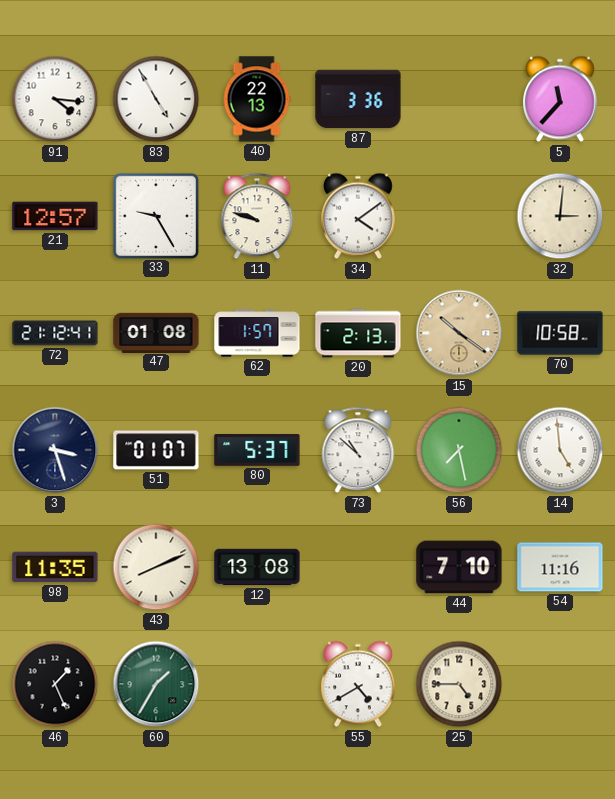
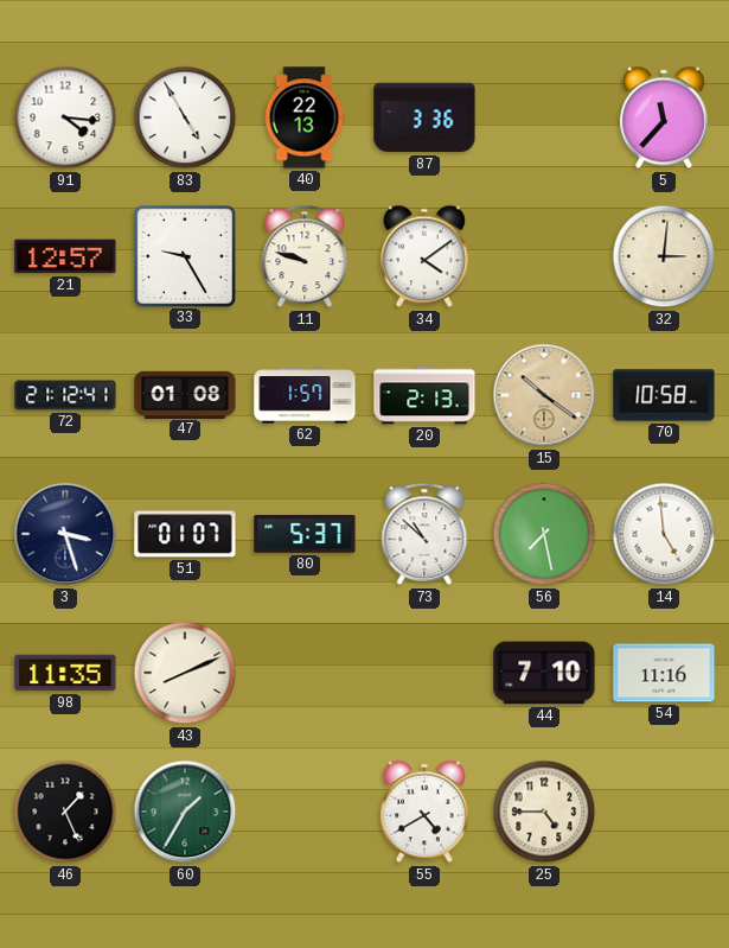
12: 13:08 -> none (257, 567)
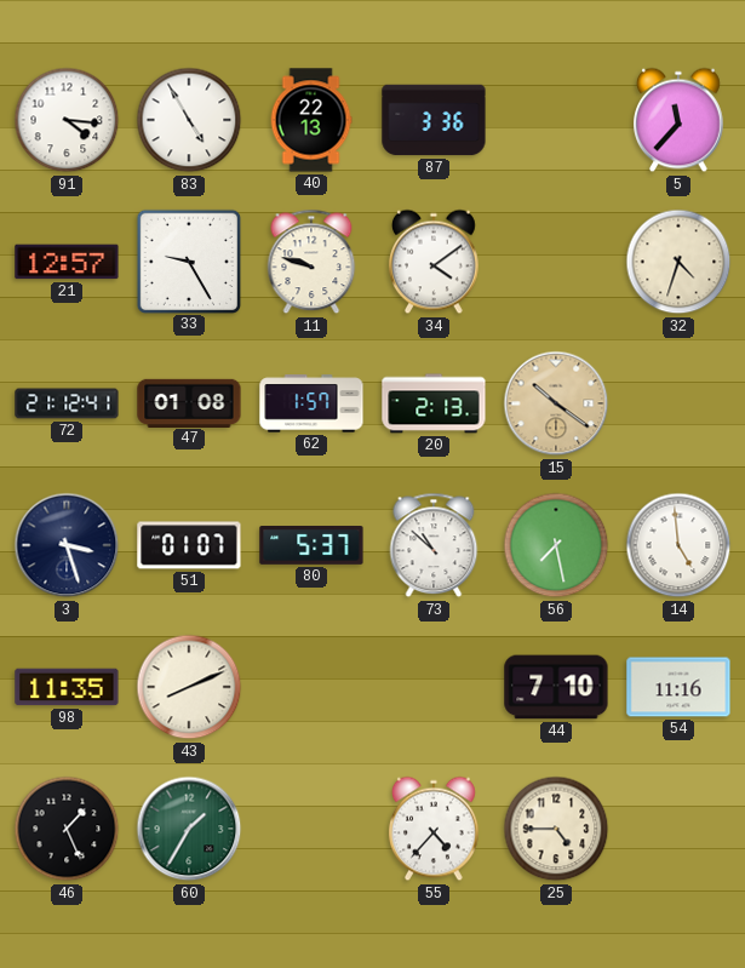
32: 3:01 -> 4:33 (678, 262)
70: 10:58 -> none (664, 395)
55: 4:40 -> 4:37 (435, 829)
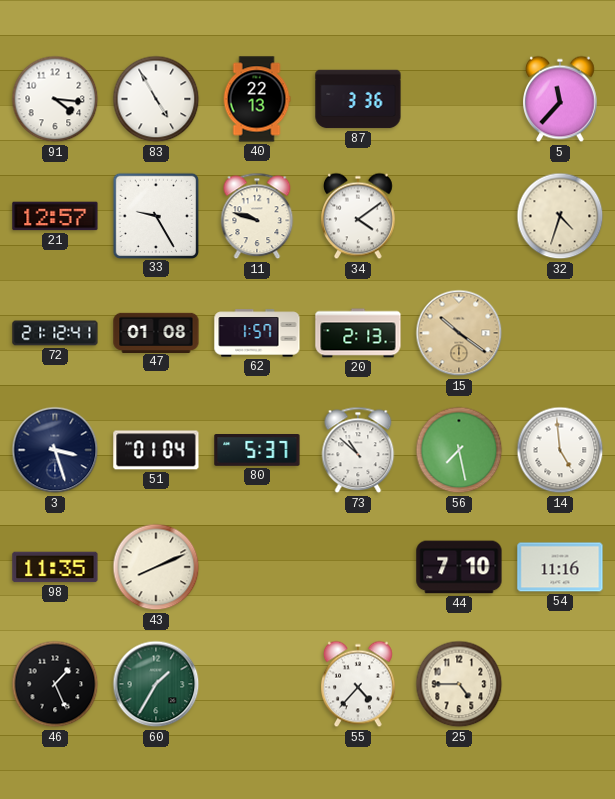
51: 01:07 -> 01:04 (156, 450)
